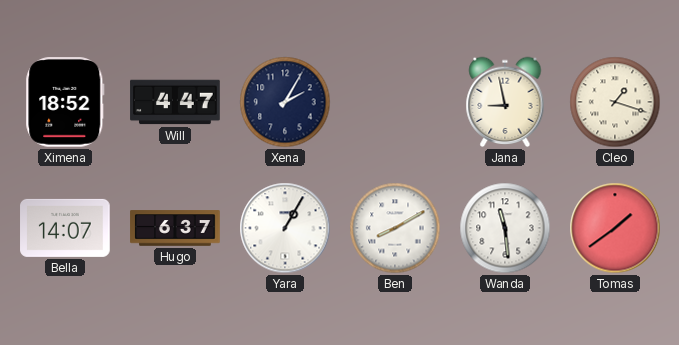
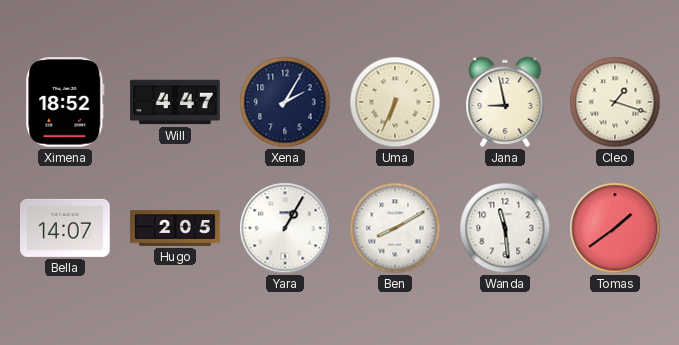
Uma: none -> 6:34 (395, 102)
Hugo: 6:37 -> 2:05 (175, 228)
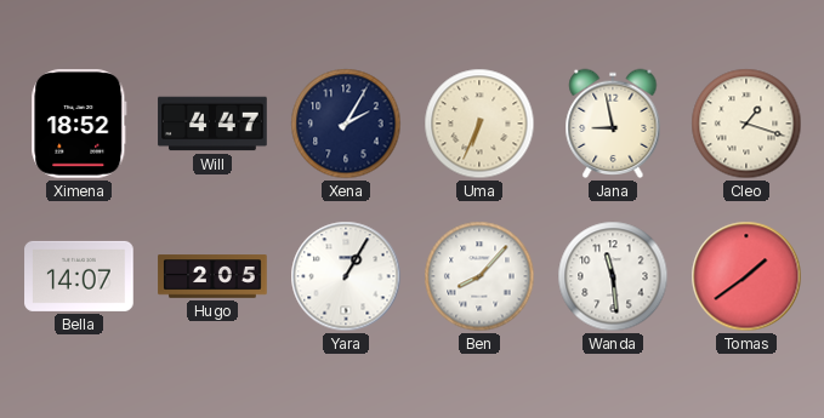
Ben: 8:10 -> 8:07 (479, 276)
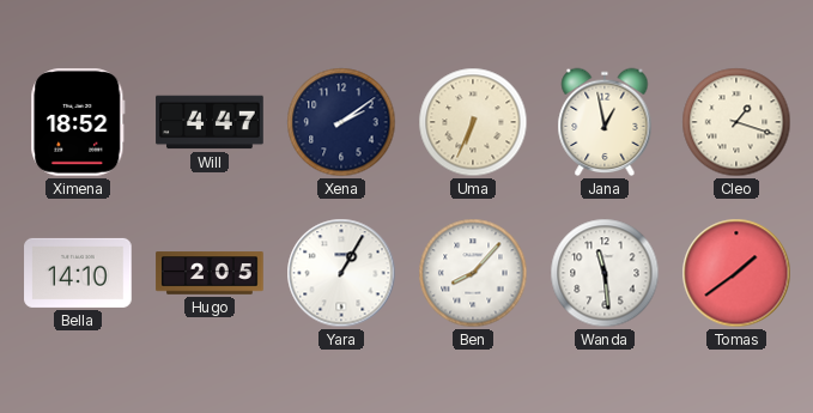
Xena: 2:05 -> 2:09 (341, 122)
Jana: 8:58 -> 12:58 (605, 122)
Bella: 14:07 -> 14:10 (78, 273)
